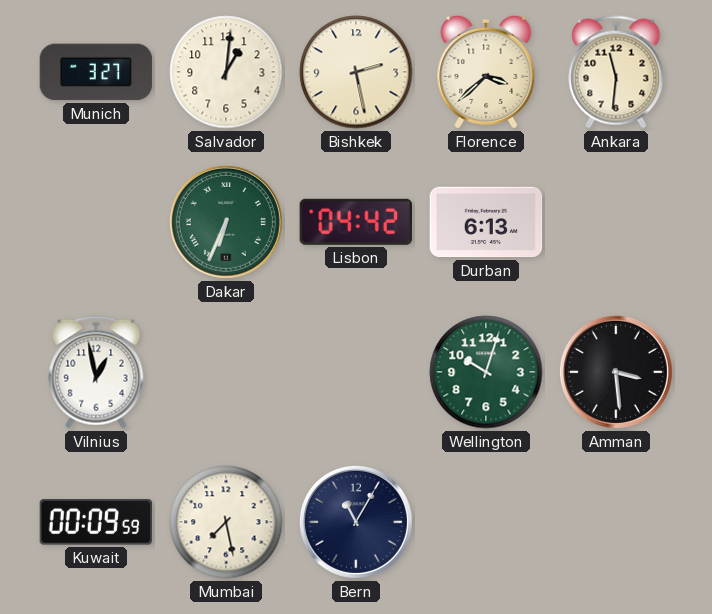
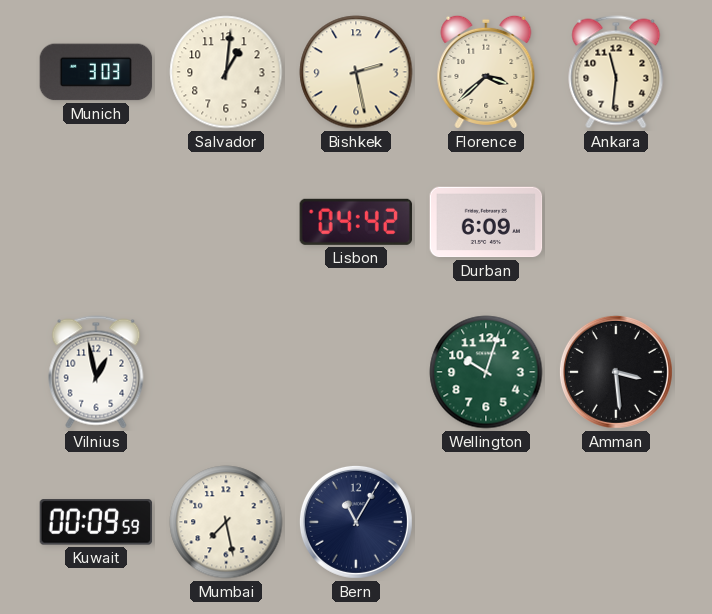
Munich: 3:27 -> 3:03 (96, 72)
Dakar: 6:34 -> none (226, 222)
Durban: 6:13 -> 6:09 (486, 222)
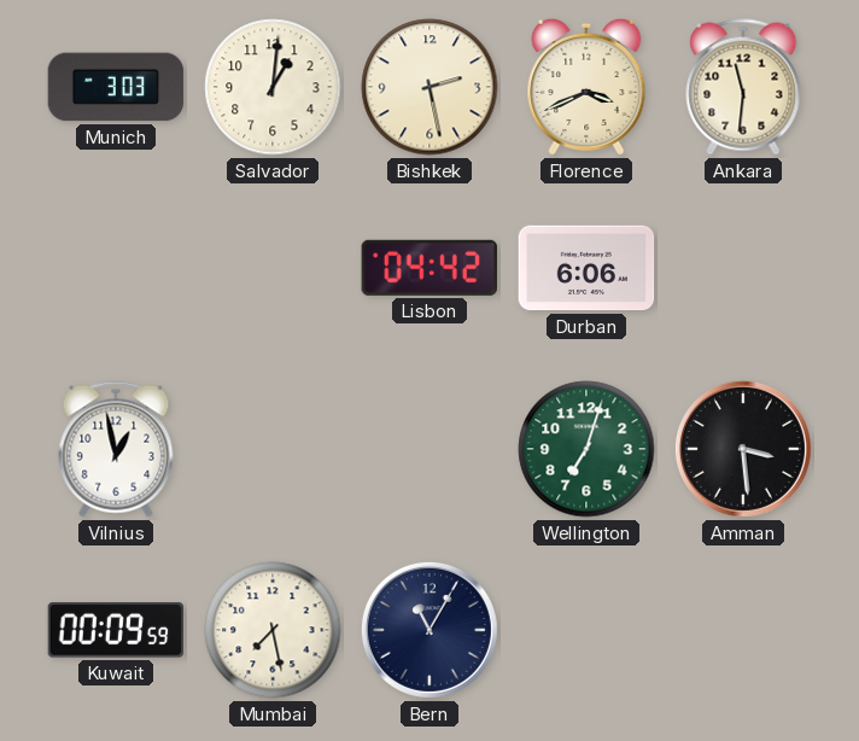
Florence: 3:38 -> 3:41 (586, 87)
Durban: 6:09 -> 6:06 (586, 268)
Wellington: 10:03 -> 7:03 (586, 449)
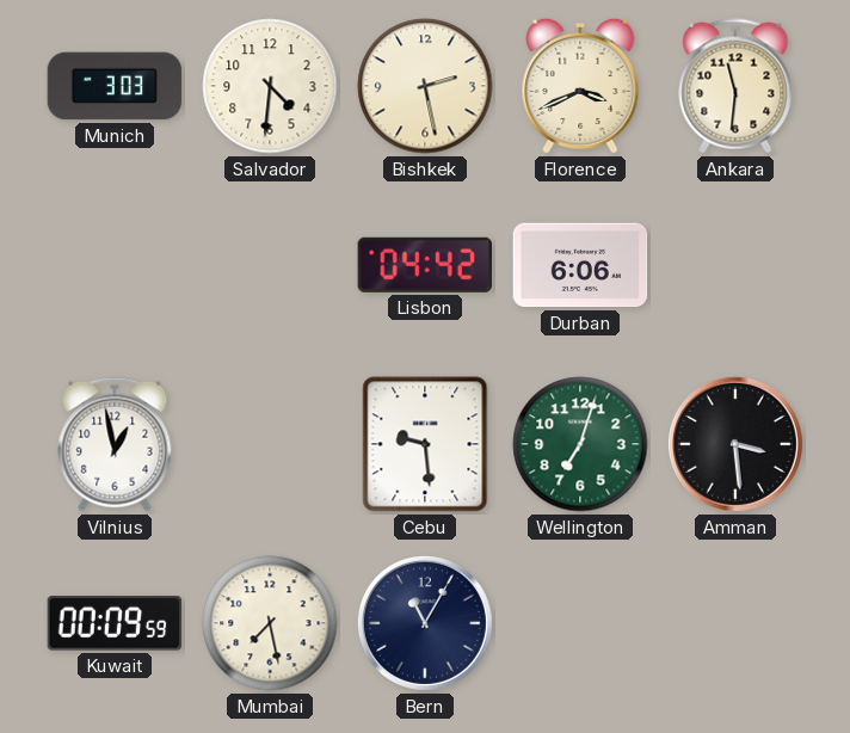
Salvador: 1:01 -> 4:31 (270, 86)
Cebu: none -> 9:29 (425, 444)
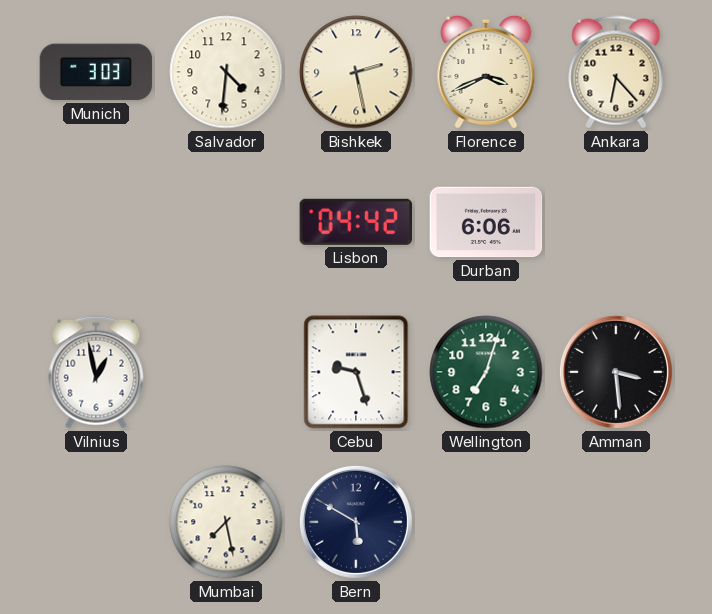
Ankara: 11:31 -> 6:23 (616, 72)
Cebu: 9:29 -> 9:27 (356, 372)
Kuwait: 00:09 -> none (115, 623)
Bern: 11:05 -> 5:50 (356, 522)
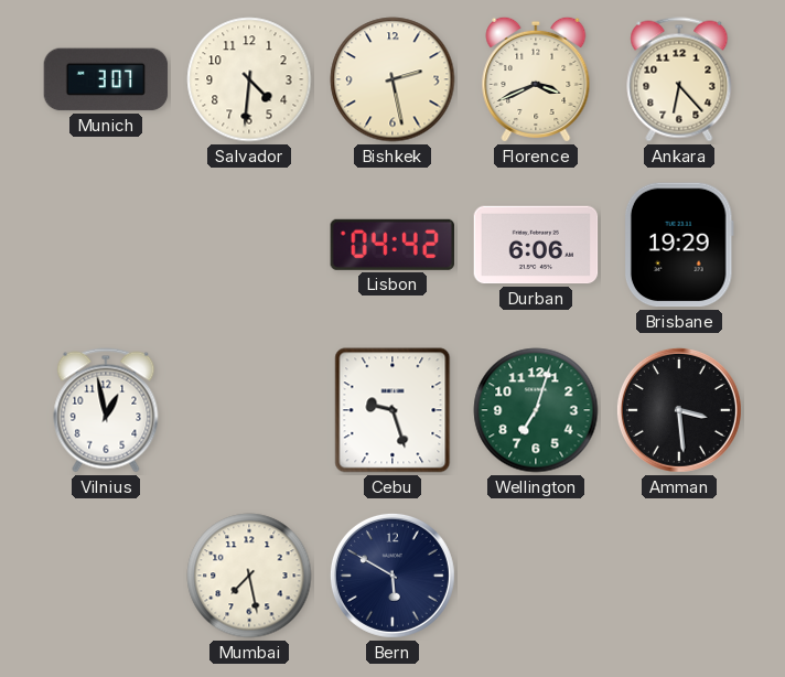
Munich: 3:03 -> 3:07 (106, 79)
Brisbane: none -> 19:29 (679, 245)
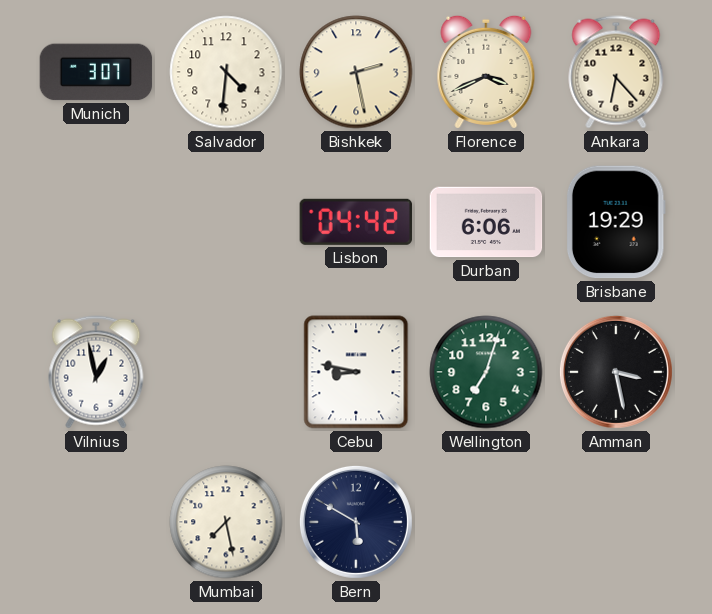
Cebu: 9:27 -> 8:47 (356, 372)
Amman: 3:29 -> 3:28 (616, 372)
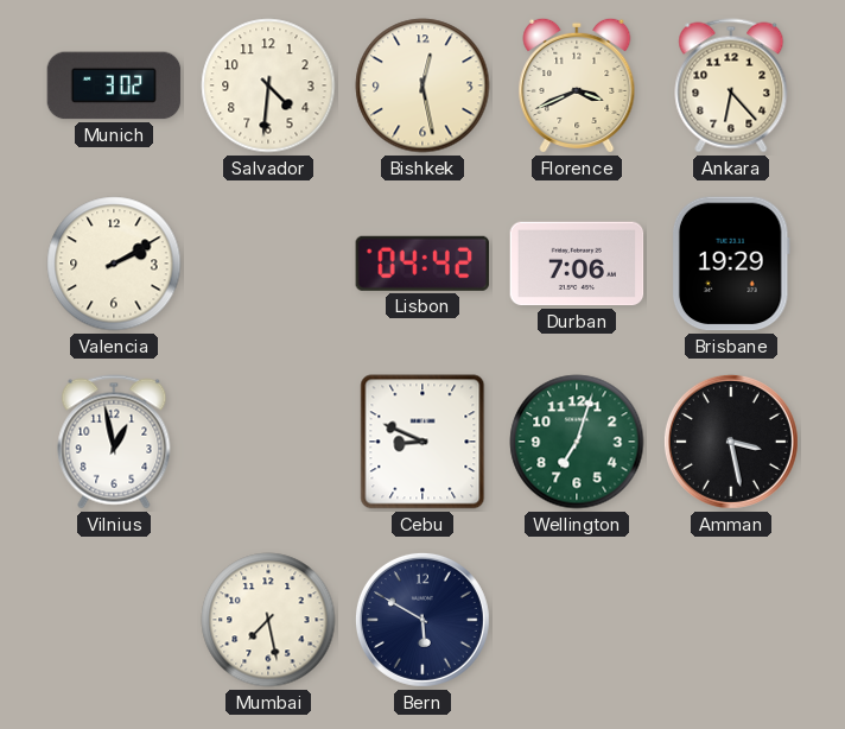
Munich: 3:07 -> 3:02 (114, 85)
Bishkek: 2:28 -> 12:28 (422, 85)
Valencia: none -> 2:10 (114, 264)
Durban: 6:06 -> 7:06 (577, 264)
Cebu: 8:47 -> 8:49 (422, 442)
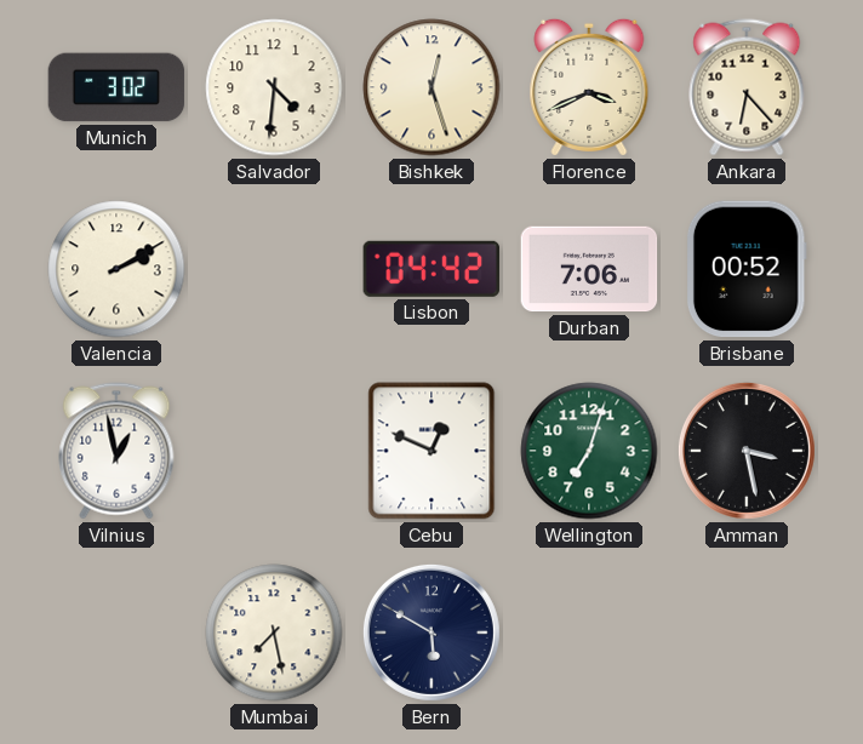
Bishkek: 12:28 -> 12:27 (431, 87)
Brisbane: 19:29 -> 00:52 (747, 269)
Cebu: 8:49 -> 12:49 (431, 451)
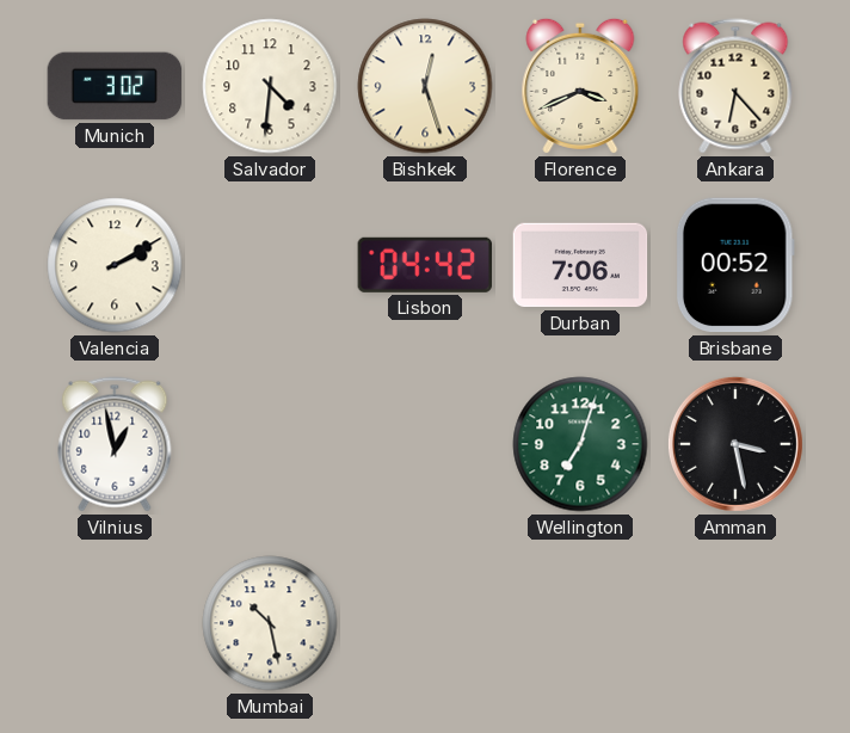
Cebu: 12:49 -> none (431, 451)
Mumbai: 7:28 -> 10:28 (270, 623)
Bern: 5:50 -> none (431, 633)
